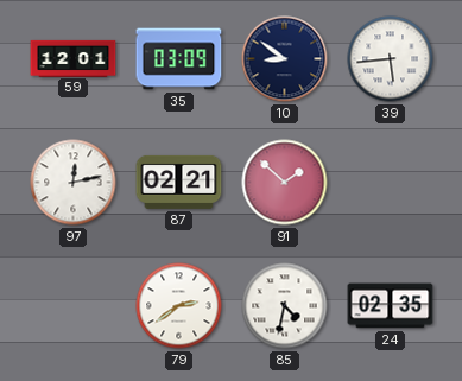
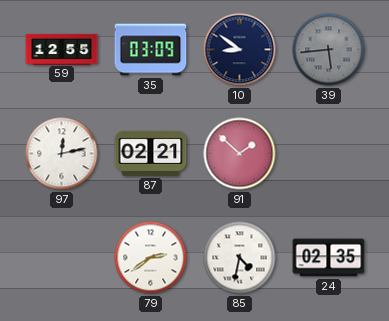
59: 12:01 -> 12:55 (62, 49)
39 dial: white -> grey (329, 50)
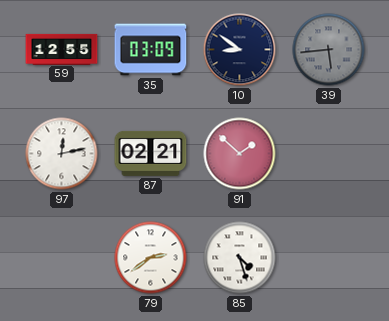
85: 4:32 -> 4:27 (240, 258)
24: 02:35 -> none (329, 258)
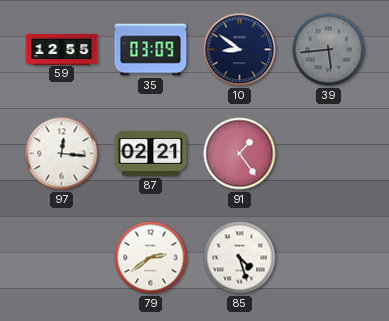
97: 12:13 -> 12:16 (62, 154)
91: 1:52 -> 1:24 (240, 154)
